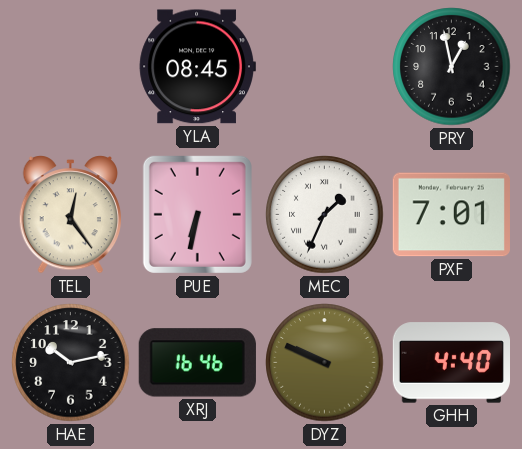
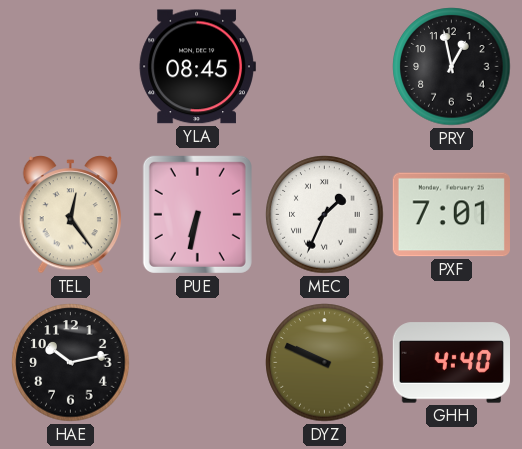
XRJ: 16:46 -> none (197, 363)
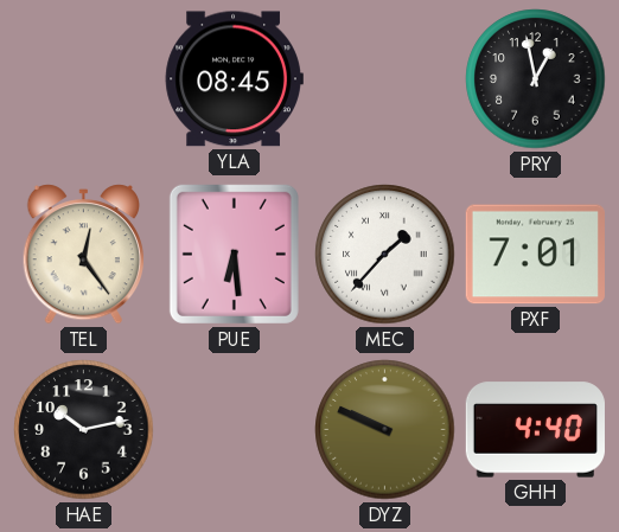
PUE: 6:32 -> 6:29 (234, 254)
MEC: 1:34 -> 1:37 (385, 255)
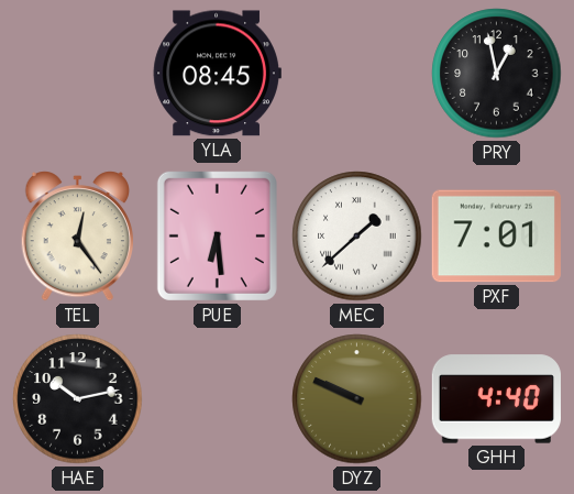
MEC: 1:37 -> 1:38 (357, 237)
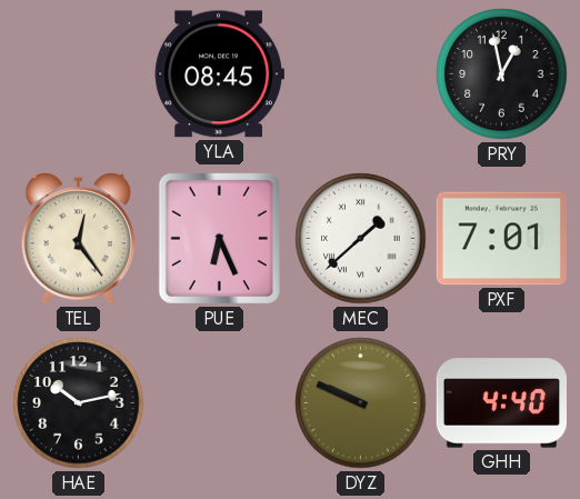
PUE: 6:29 -> 6:26 (219, 238)
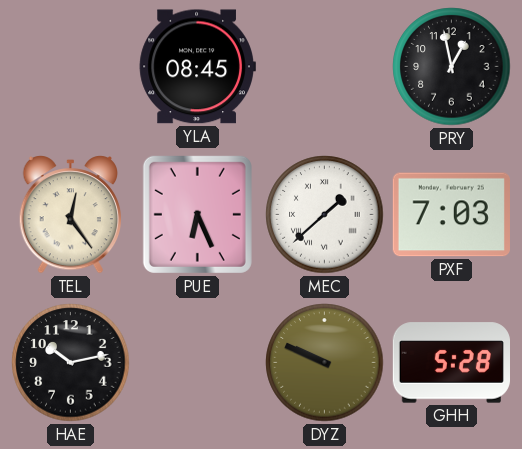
PXF: 7:01 -> 7:03 (451, 215)
GHH: 4:40 -> 5:28 (451, 363)
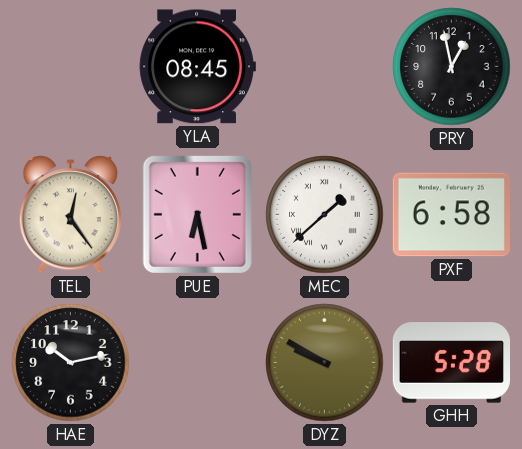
PUE: 6:26 -> 6:28 (197, 214)
PXF: 7:03 -> 6:58 (451, 215)
DYZ: 9:49 -> 9:50 (325, 363)
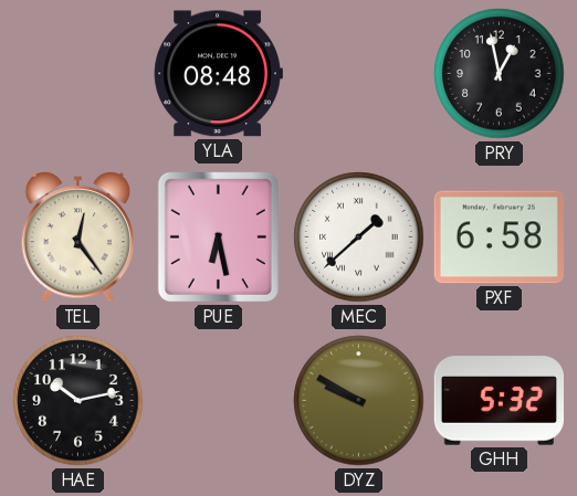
YLA: 08:45 -> 08:48 (218, 74)
GHH: 5:28 -> 5:32 (499, 401)
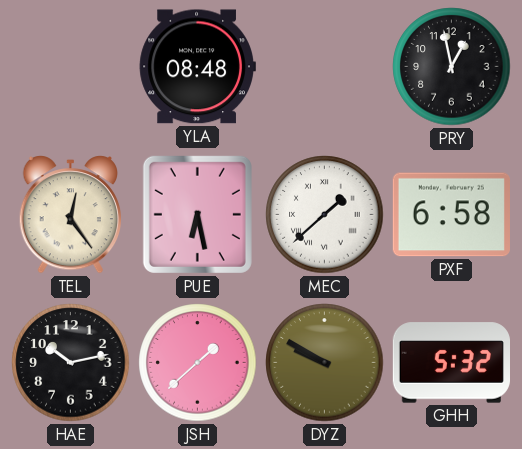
JSH: none -> 1:38 (198, 363)
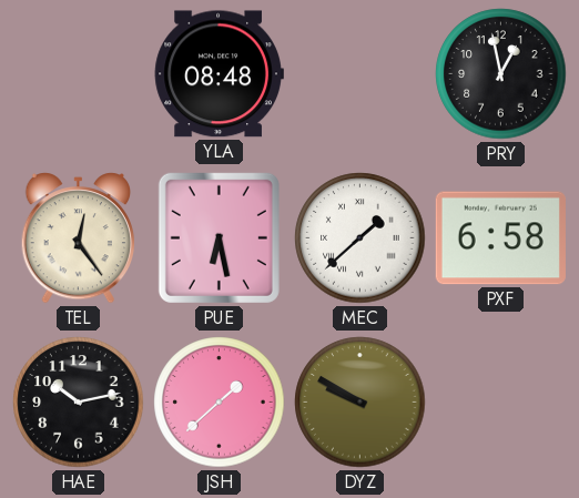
GHH: 5:32 -> none (451, 363)
